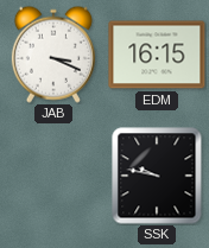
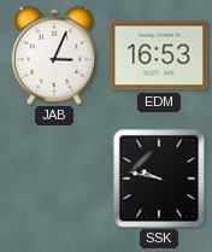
JAB: 3:19 -> 3:04 (54, 55)
EDM: 16:15 -> 16:53 (159, 55)
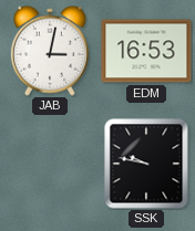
JAB: 3:04 -> 3:02 (50, 51)
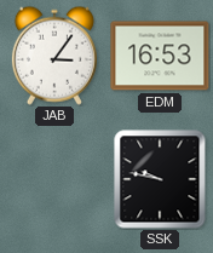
JAB: 3:02 -> 3:06 (54, 56)
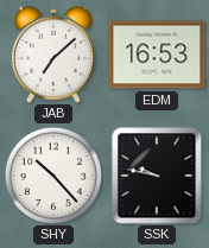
JAB: 3:06 -> 7:08 (53, 55)
SHY: none -> 10:23 (53, 176)
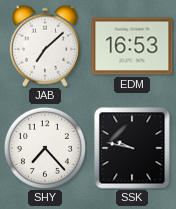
SHY: 10:23 -> 7:23 (45, 148)
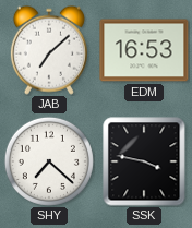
SHY: 7:23 -> 7:22 (49, 161)
SSK: 9:47 -> 3:47 (144, 161)
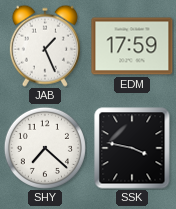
JAB: 7:08 -> 1:26 (45, 46)
EDM: 16:53 -> 17:59 (132, 46)
